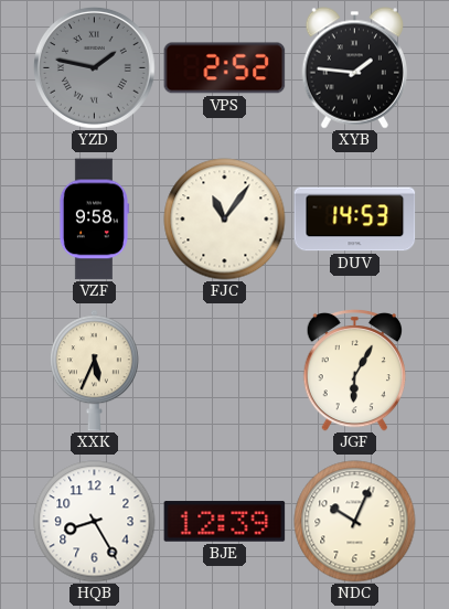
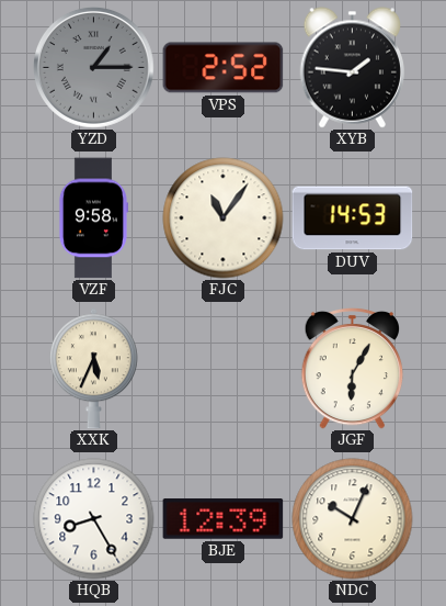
YZD: 1:47 -> 1:15 (94, 68)
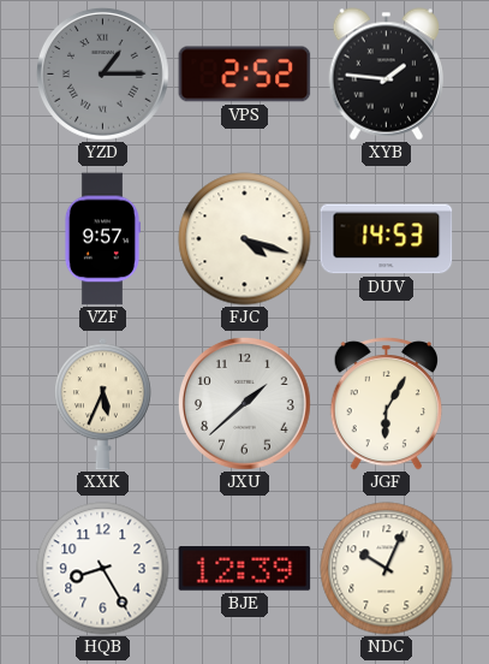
VZF: 9:58 -> 9:57 (101, 239)
FJC: 11:06 -> 4:18 (245, 239)
JXU: none -> 1:38 (245, 404)
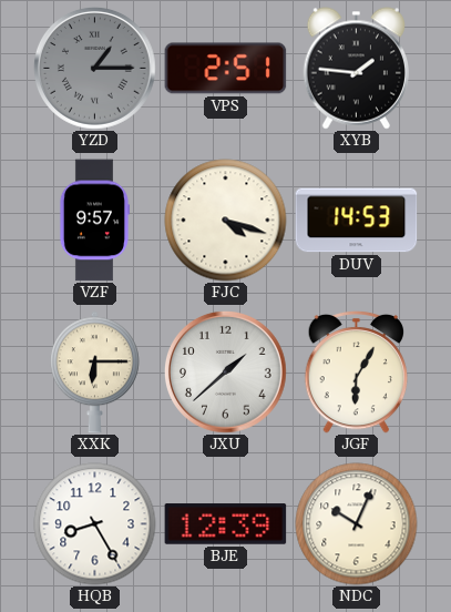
VPS: 2:52 -> 2:51 (226, 69)
XXK: 5:34 -> 6:15 (94, 373)
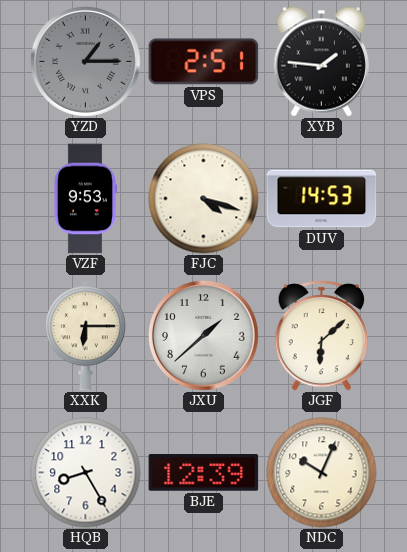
VZF: 9:57 -> 9:53 (84, 199)
JGF: 6:05 -> 6:08 (322, 335)
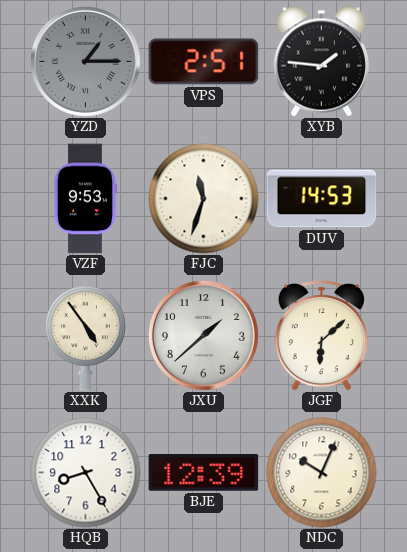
FJC: 4:18 -> 11:33 (204, 199)
XXK: 6:15 -> 4:54 (85, 336)
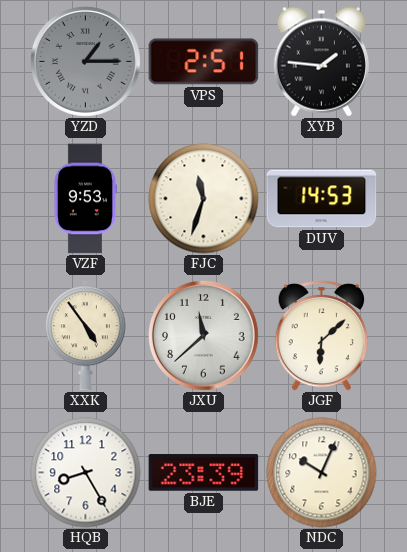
JXU: 1:38 -> 11:38 (204, 336)
BJE: 12:39 -> 23:39 (204, 473)
